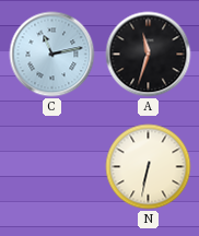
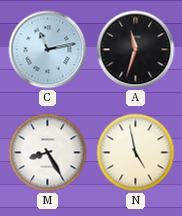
M: none -> 8:25 (48, 153)
N: 6:32 -> 4:58 (136, 153)
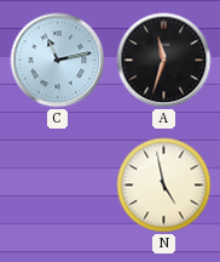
M: 8:25 -> none (48, 153)
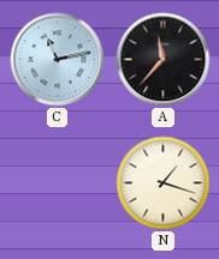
A: 11:33 -> 11:37 (164, 60)
N: 4:58 -> 1:18 (164, 183)
